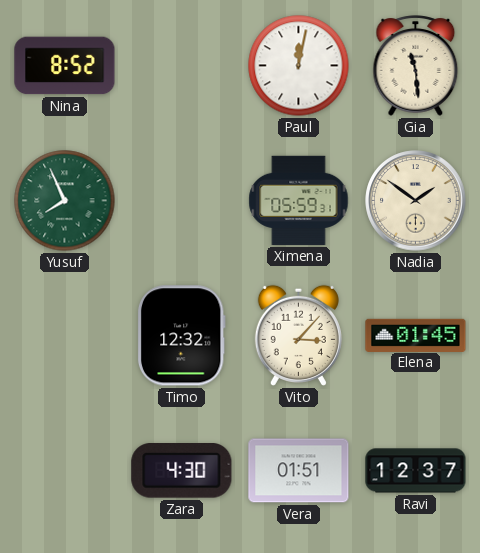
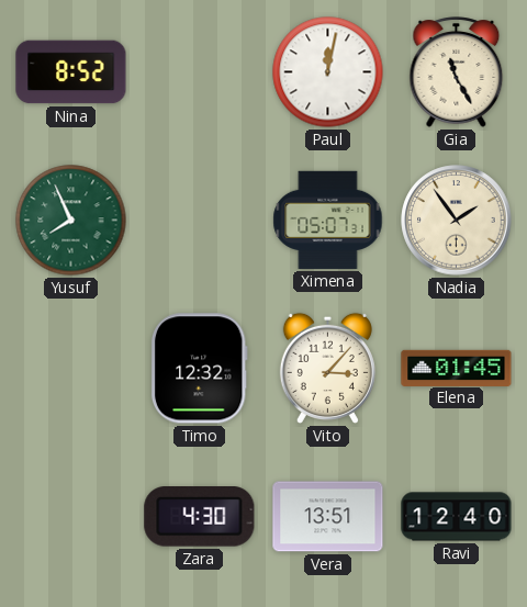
Gia: 11:29 -> 11:25 (457, 72)
Ximena: 05:59 -> 05:07 (328, 220)
Nadia: 1:51 -> 1:54 (457, 221)
Vera: 01:51 -> 13:51 (328, 517)
Ravi: 12:37 -> 12:40 (457, 517)
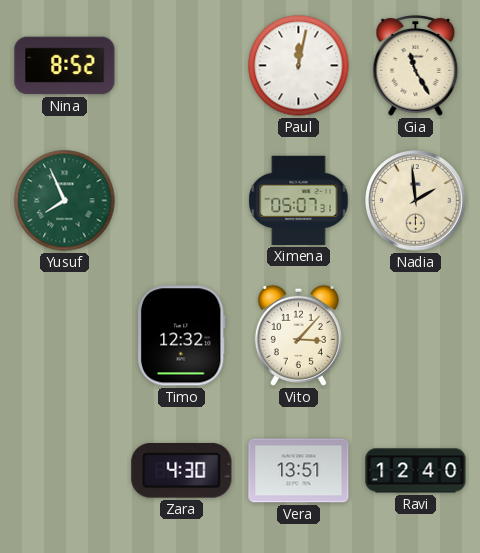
Nadia: 1:54 -> 1:59 (416, 201)
Elena: 01:45 -> none (457, 368)
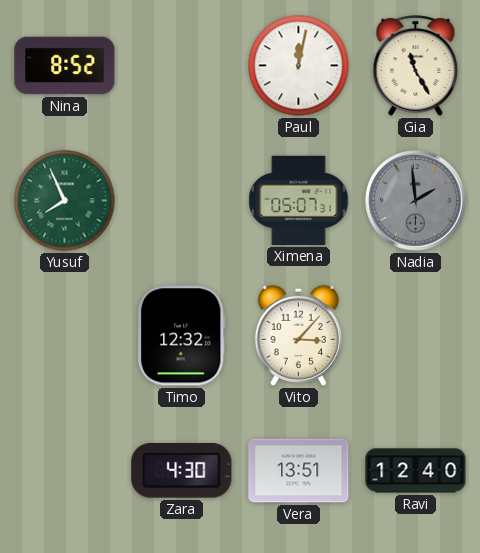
Nadia dial: cream -> grey (416, 201)
